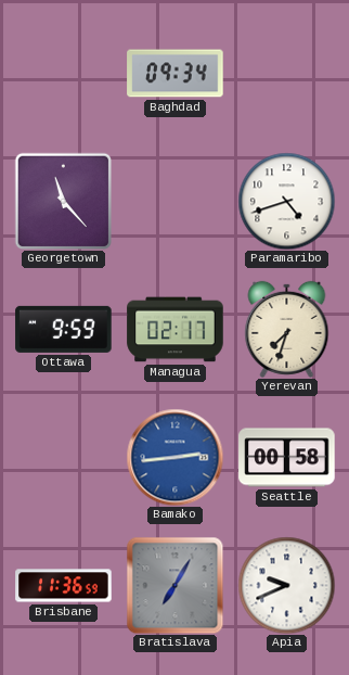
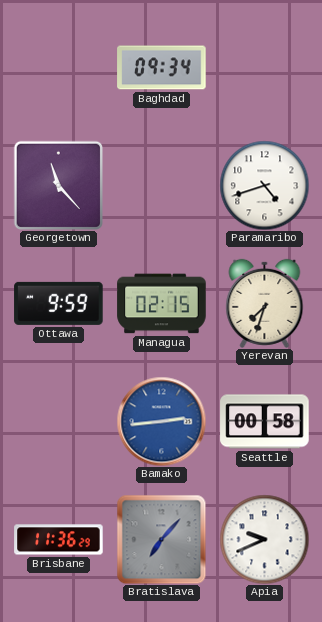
Managua: 02:17 -> 02:15 (162, 304)
Brisbane: 11:36:59 -> 11:36:29 (59, 540)
Bratislava: 7:05 -> 7:07 (161, 539)
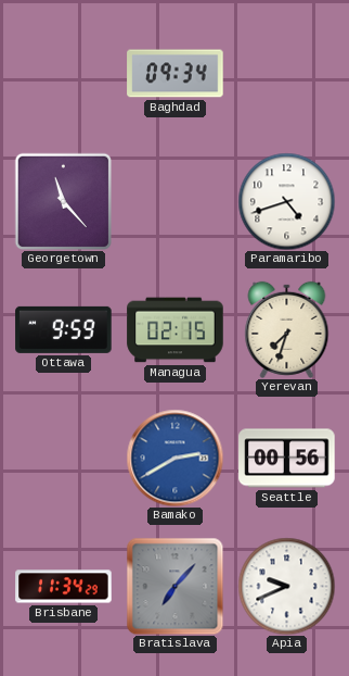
Bamako: 2:44 -> 2:40 (174, 458)
Seattle: 00:58 -> 00:56 (287, 459)
Brisbane: 11:36 -> 11:34 (64, 587)
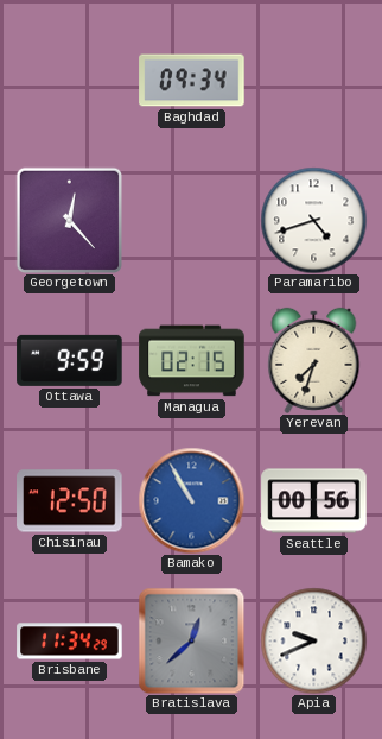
Georgetown: 11:23 -> 12:23 (69, 220)
Chisinau: none -> 12:50 (70, 501)
Bamako: 2:40 -> 10:55 (191, 500)
Bratislava: 7:07 -> 12:38 (191, 640)
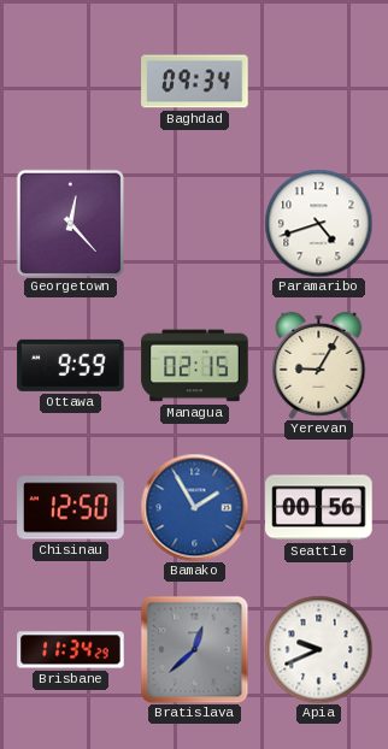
Yerevan: 7:33 -> 9:05 (319, 365)
Bamako: 10:55 -> 1:55 (194, 507)
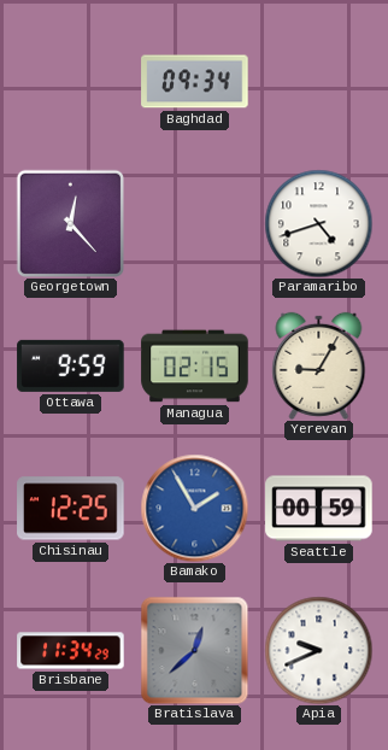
Chisinau: 12:50 -> 12:25 (71, 509)
Seattle: 00:56 -> 00:59 (319, 509)
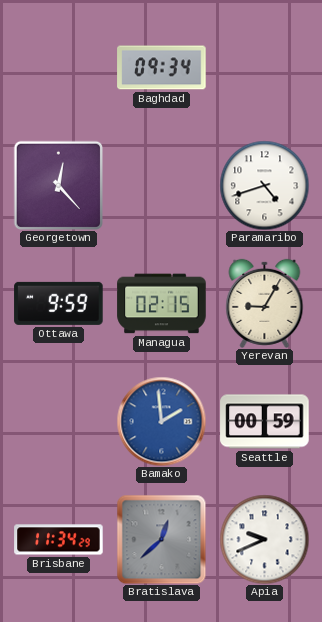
Chisinau: 12:25 -> none (71, 509)
Bamako: 1:55 -> 1:59 (161, 421)
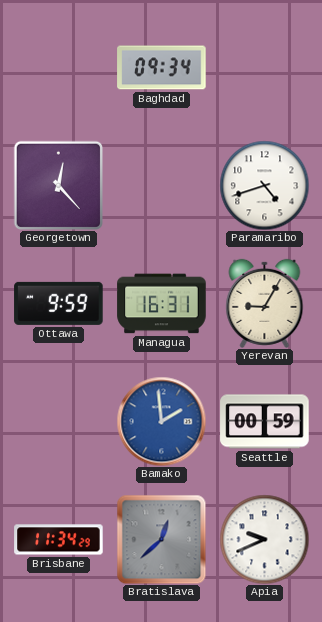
Managua: 02:15 -> 16:31 (162, 304)
